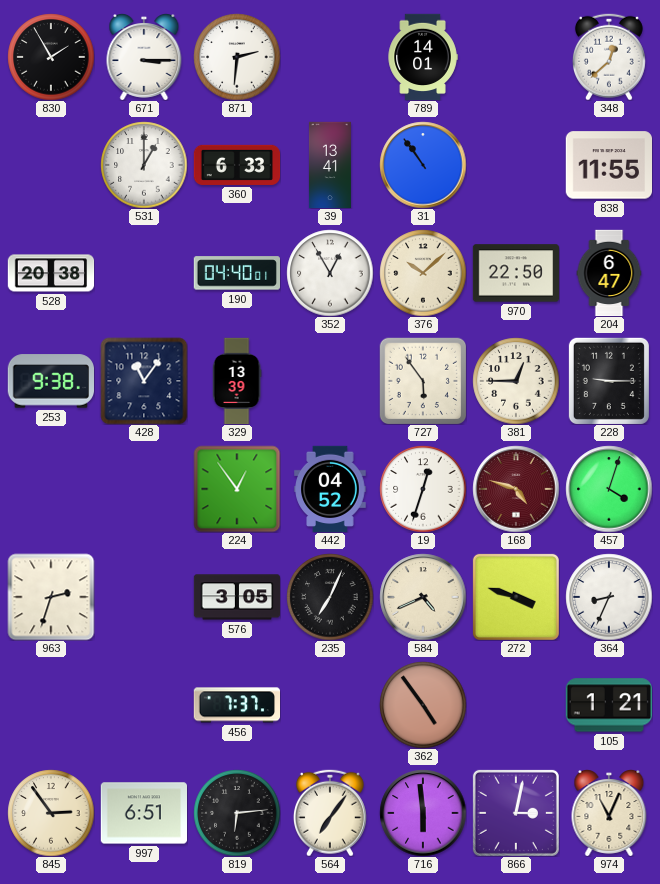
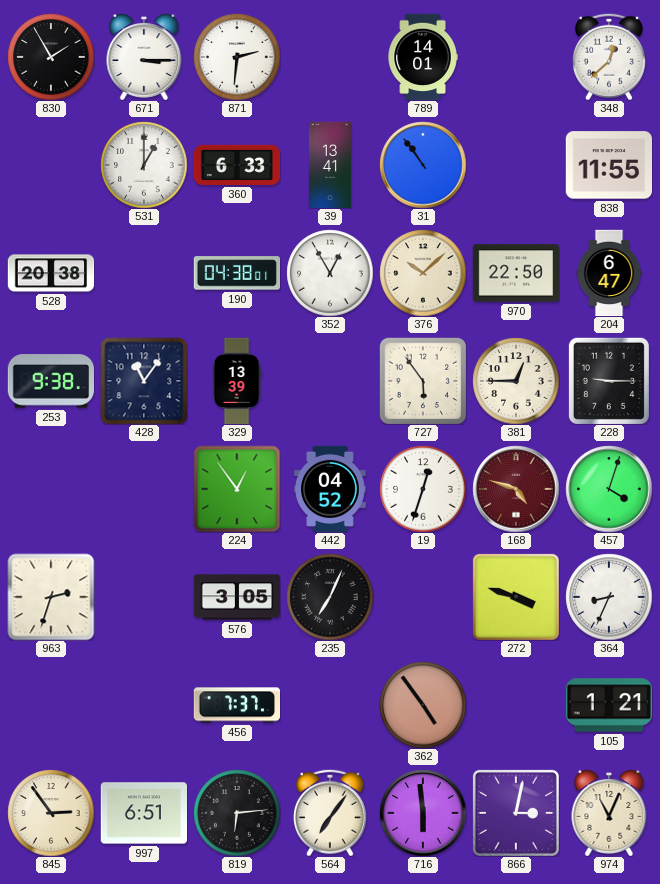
190: 04:40 -> 04:38 (236, 273)
584: 4:41 -> none (423, 597)
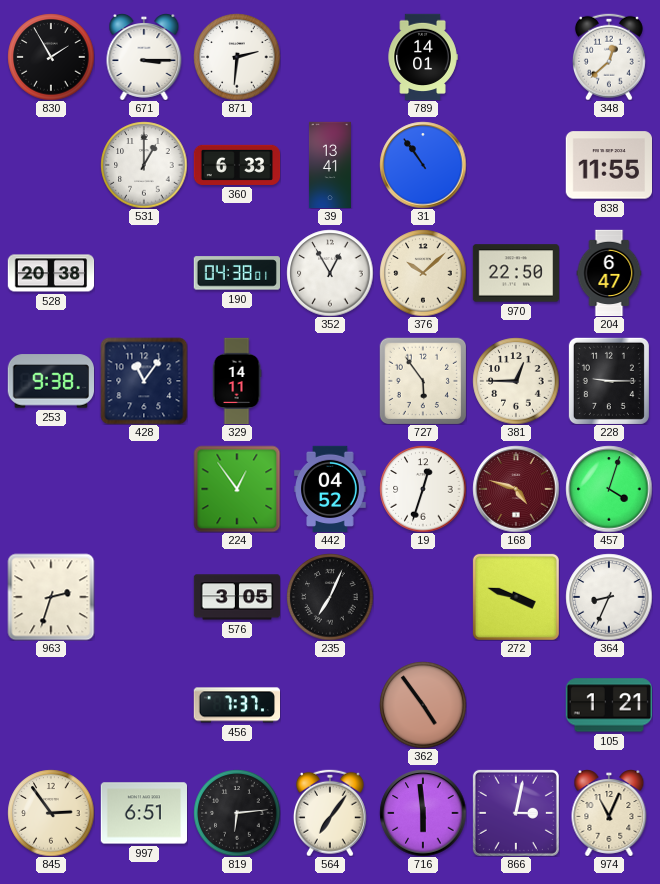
329: 13:39 -> 14:11 (237, 381)
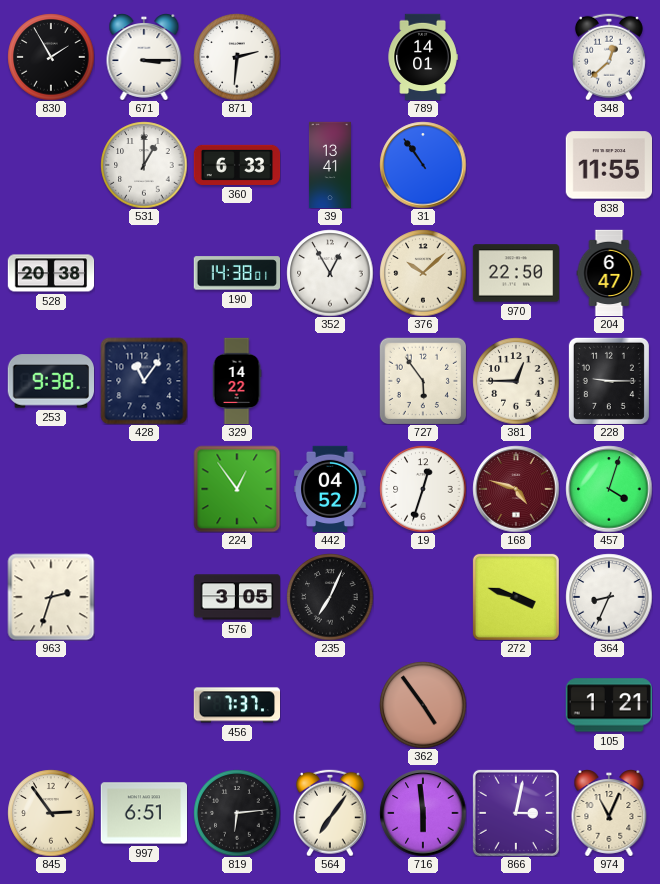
190: 04:38 -> 14:38 (236, 273)
329: 14:11 -> 14:22 (237, 381)
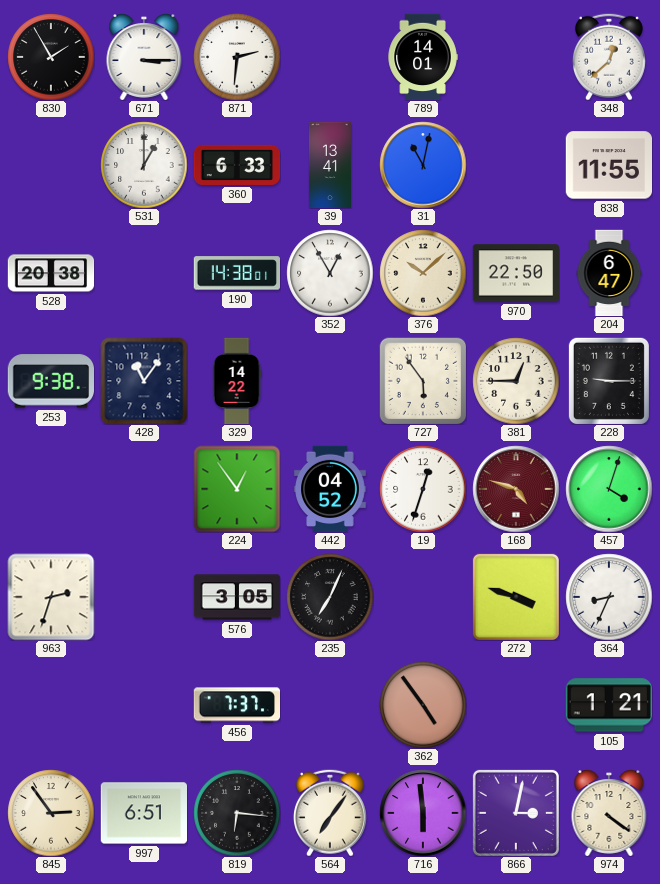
31: 10:54 -> 11:02 (423, 165)
819: 6:14 -> 6:16 (237, 813)
974: 11:04 -> 4:21 (609, 813)
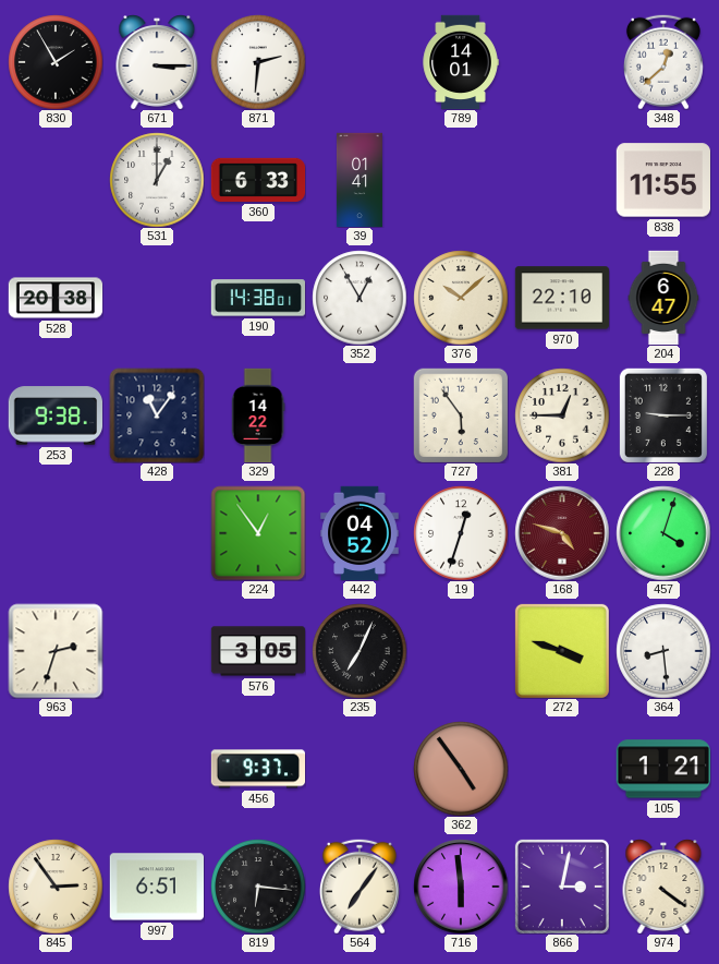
39: 13:41 -> 01:41 (359, 180)
31: 11:02 -> none (423, 165)
970: 22:50 -> 22:10 (562, 298)
364: 8:34 -> 8:29 (663, 651)
456: 7:37 -> 9:37 (257, 769)
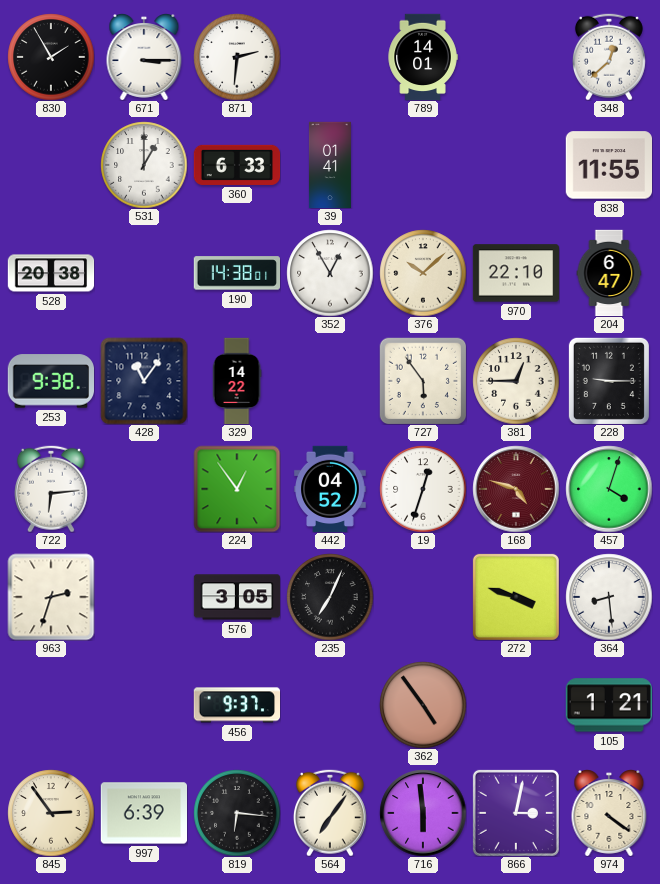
722: none -> 6:14 (51, 489)
997: 6:51 -> 6:39 (143, 813)
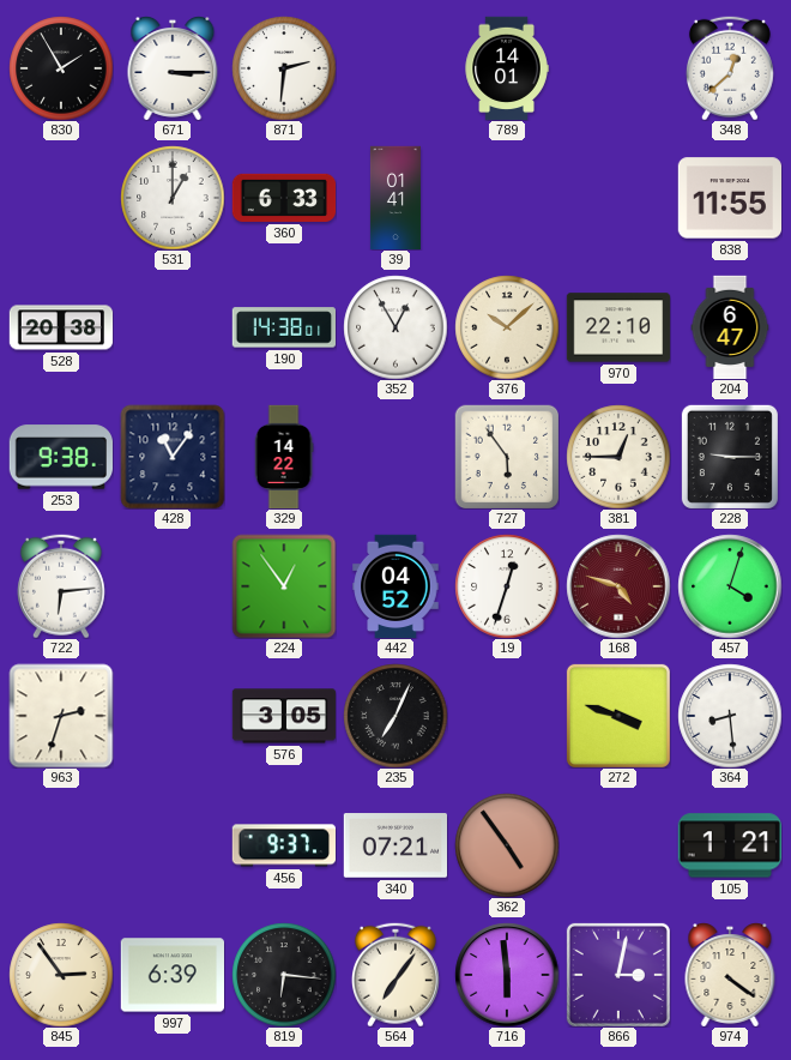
340: none -> 07:21 (394, 845)
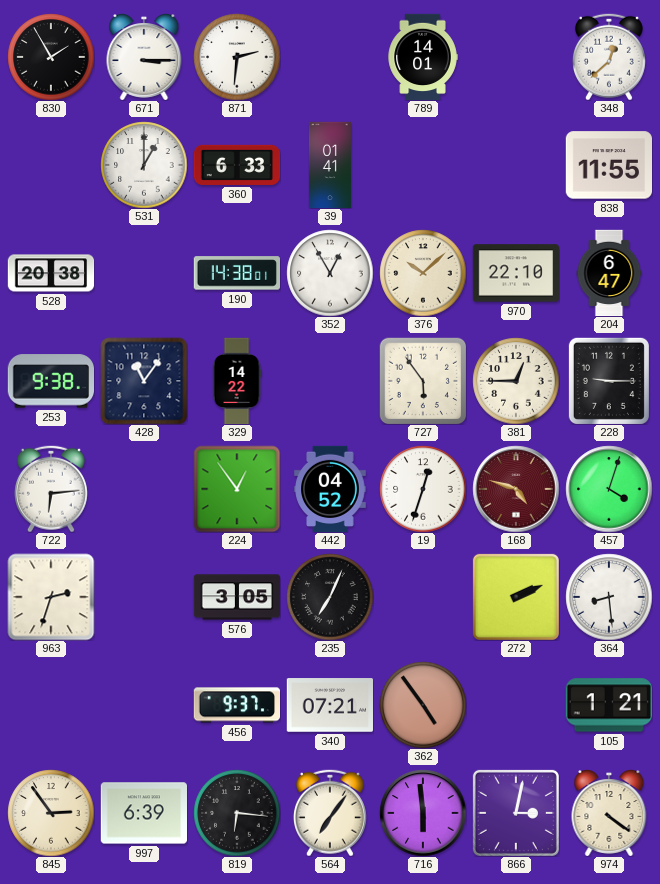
272: 3:48 -> 2:11 (516, 597)
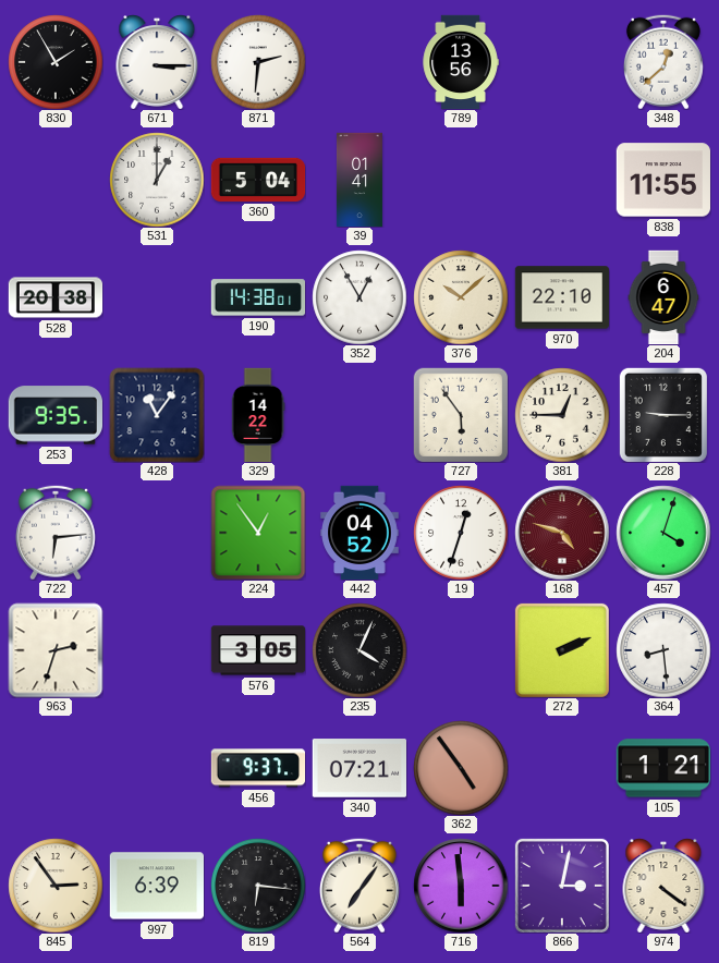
789: 14:01 -> 13:56 (461, 62)
360: 6:33 -> 5:04 (258, 180)
253: 9:38 -> 9:35 (54, 415)
235: 7:04 -> 4:04 (359, 650)
